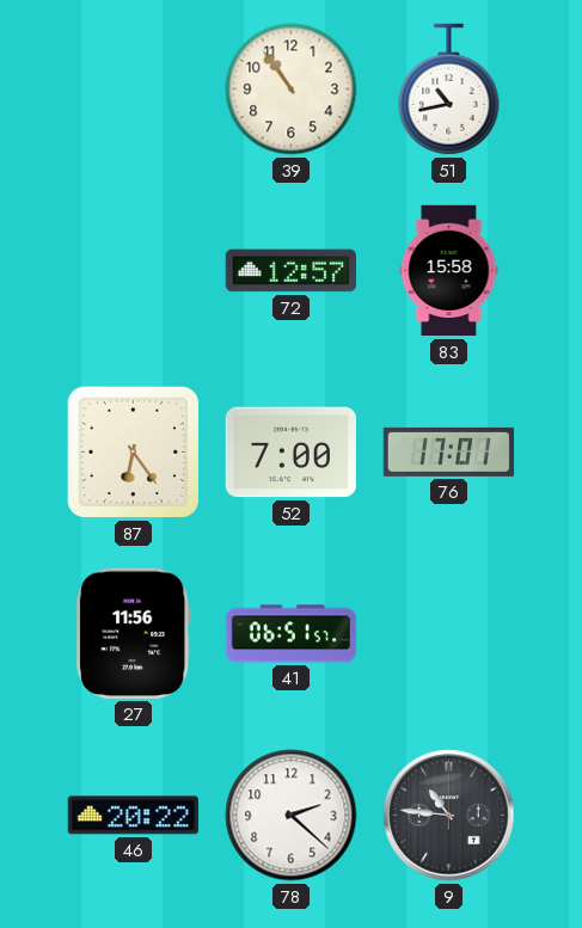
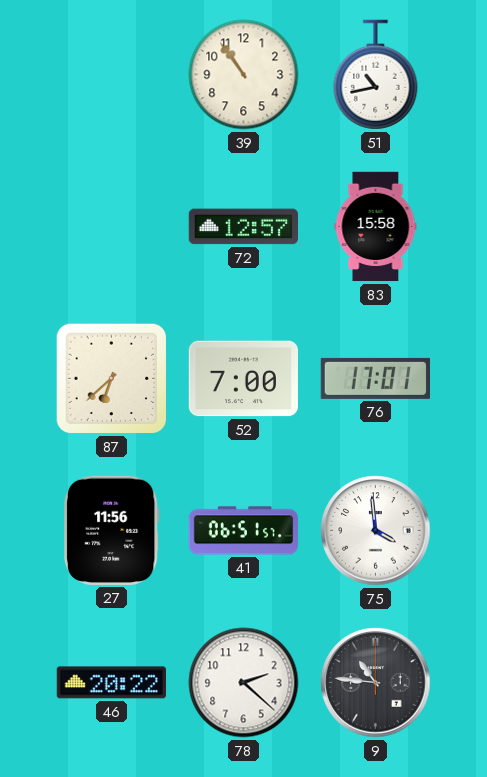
87: 6:24 -> 6:38 (112, 379)
75: none -> 3:59 (376, 531)
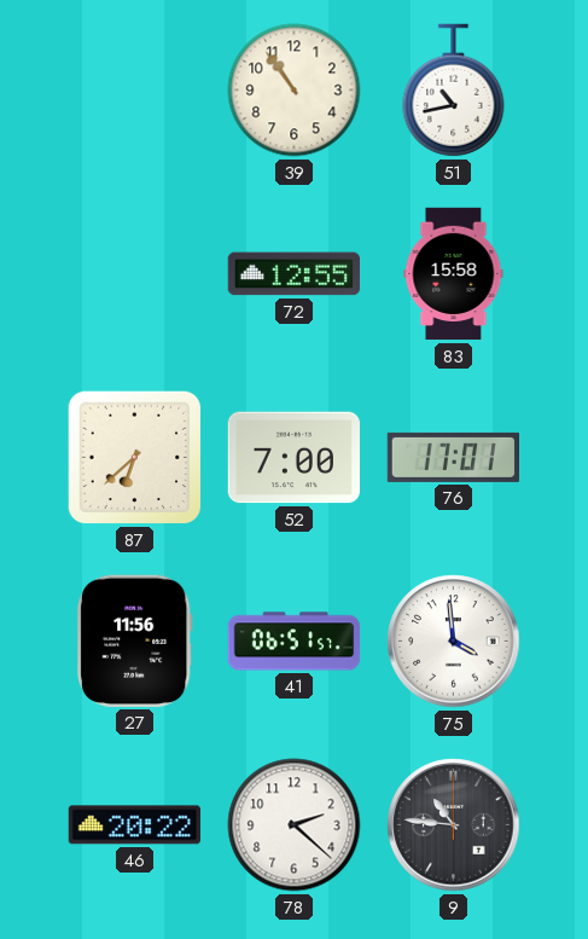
72: 12:57 -> 12:55 (293, 274)
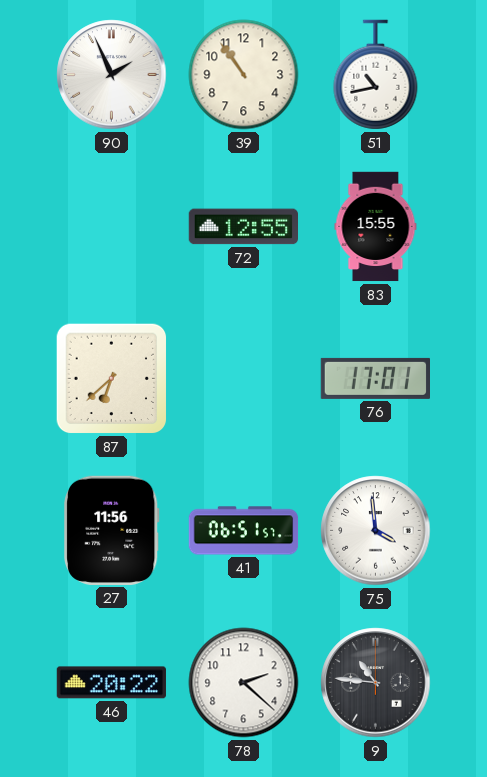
90: none -> 1:56 (112, 75)
83: 15:58 -> 15:55 (376, 227)
52: 7:00 -> none (293, 458)
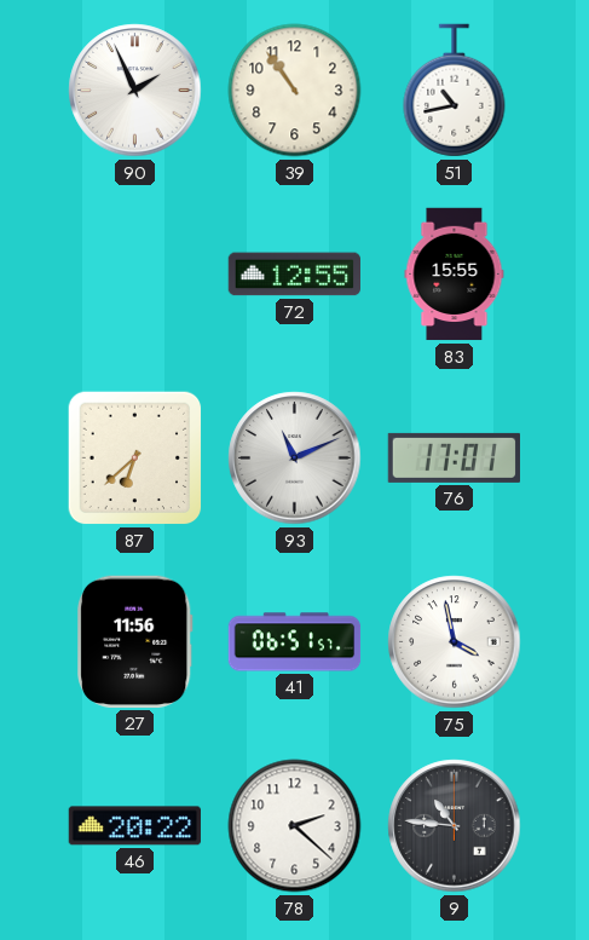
93: none -> 11:11 (295, 459)
75: 3:59 -> 3:58 (455, 642)
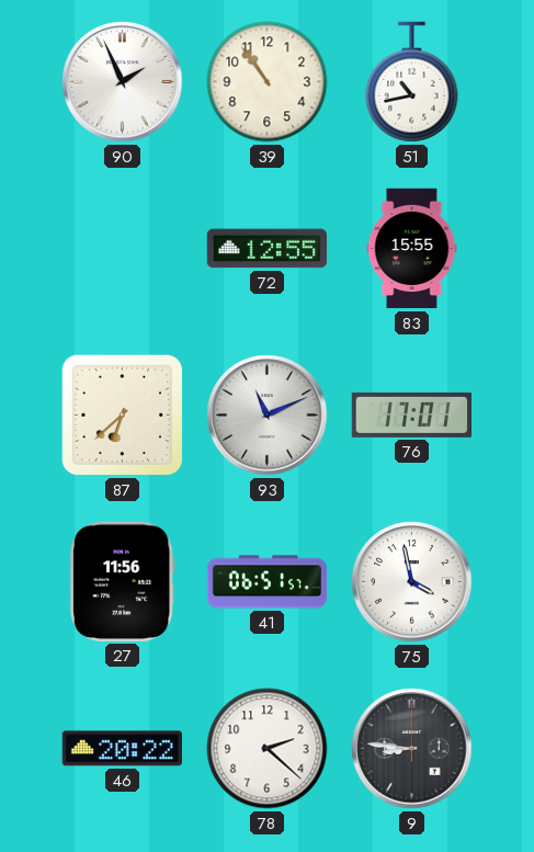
9: 10:46 -> 8:46 (412, 749)
